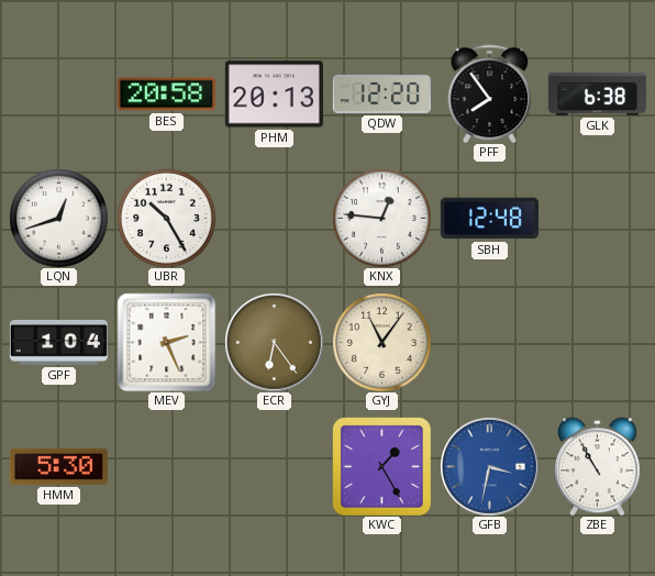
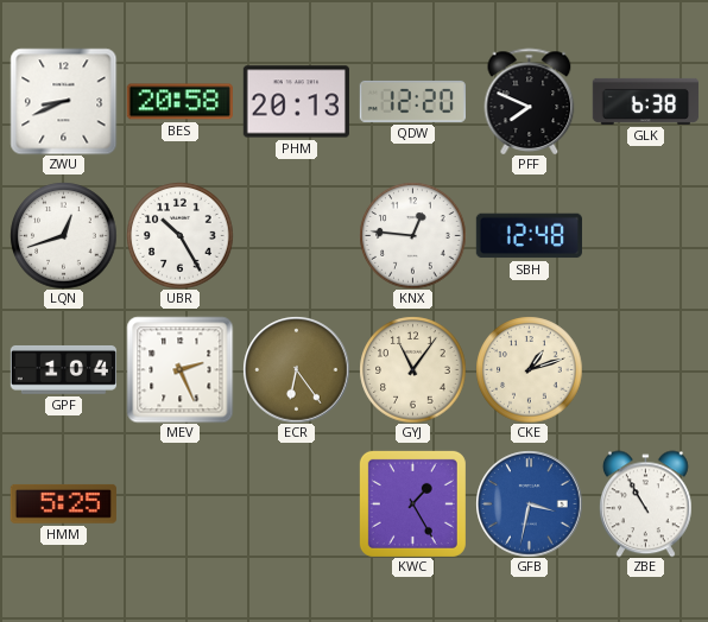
ZWU: none -> 8:41 (63, 101)
PFF: 7:54 -> 7:49 (530, 101)
CKE: none -> 1:12 (529, 369)
HMM: 5:30 -> 5:25 (63, 503)
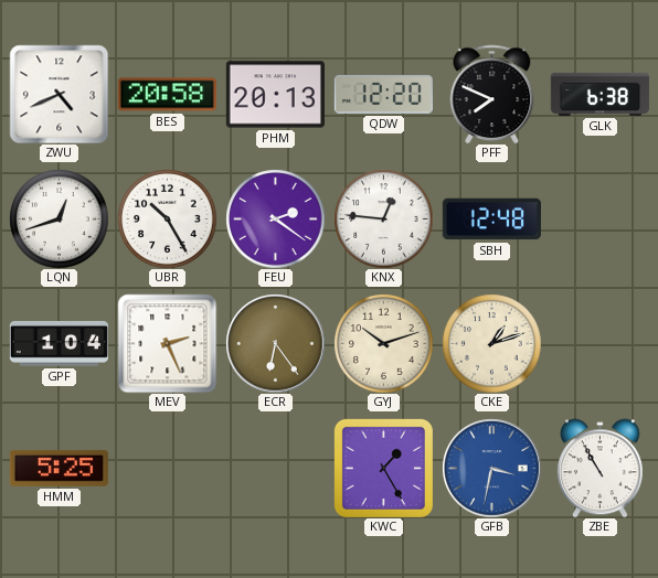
ZWU: 8:41 -> 4:41 (59, 94)
FEU: none -> 2:21 (275, 218)
GYJ: 11:06 -> 10:12 (383, 343)
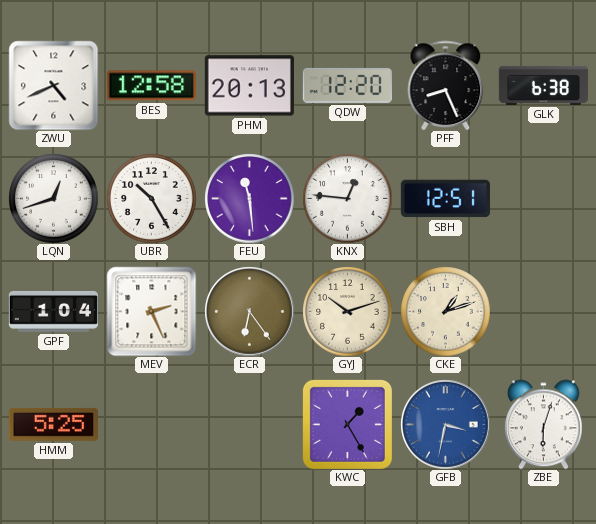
BES: 20:58 -> 12:58 (151, 86)
PFF: 7:49 -> 8:26 (446, 85)
FEU: 2:21 -> 11:29 (249, 198)
SBH: 12:48 -> 12:51 (445, 199)
ZBE: 10:55 -> 6:03 (543, 424)
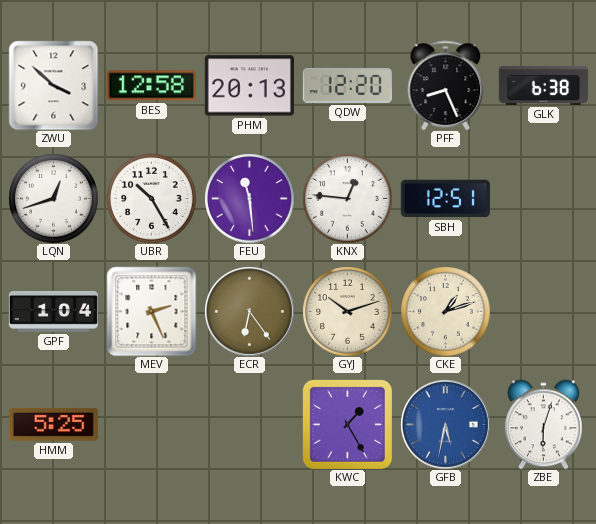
ZWU: 4:41 -> 3:52 (53, 85)
GFB: 3:32 -> 5:32 (445, 424)
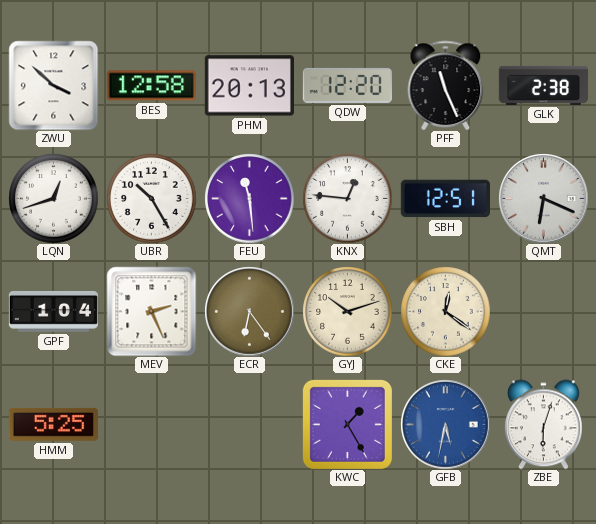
PFF: 8:26 -> 11:26 (446, 85)
GLK: 6:38 -> 2:38 (543, 85)
QMT: none -> 6:19 (543, 198)
CKE: 1:12 -> 12:21 (445, 311)
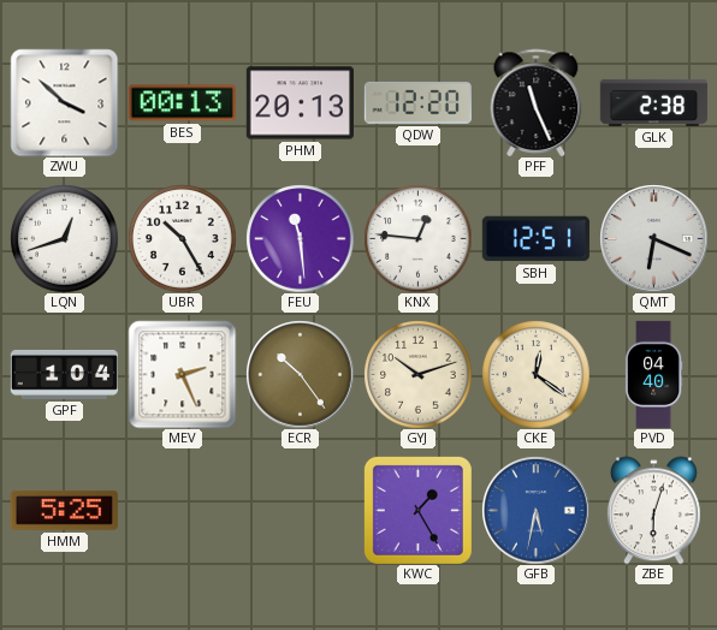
BES: 12:58 -> 00:13 (182, 103)
ECR: 6:24 -> 10:24 (300, 374)
PVD: none -> 04:40 (653, 374)
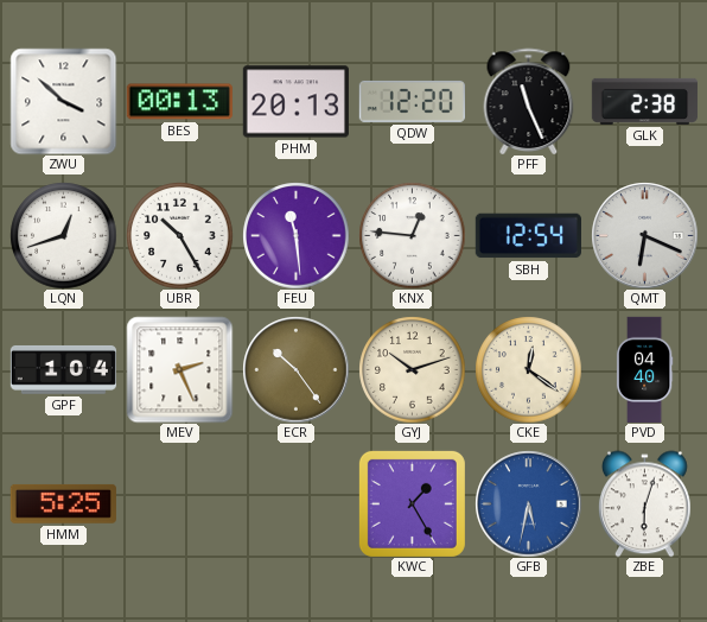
SBH: 12:51 -> 12:54 (528, 236)
